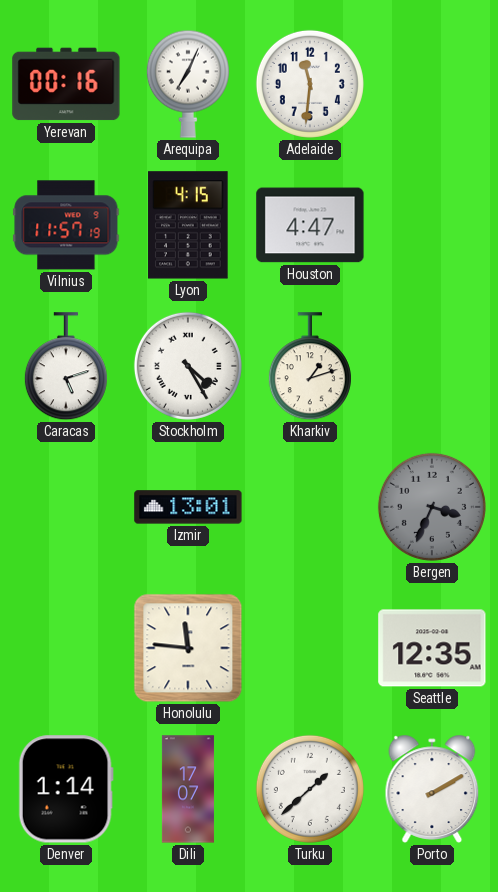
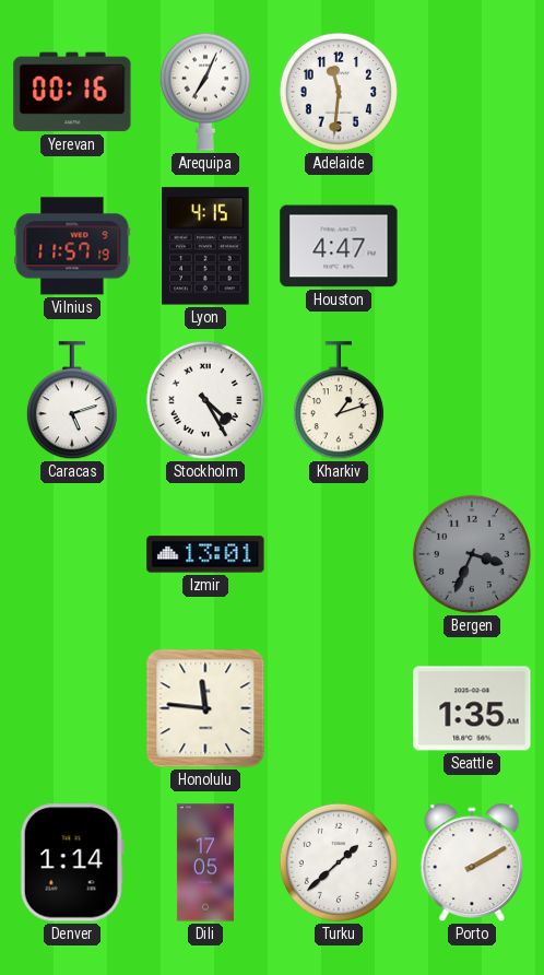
Seattle: 12:35 -> 1:35 (472, 708)
Dili: 17:07 -> 17:05 (205, 862)
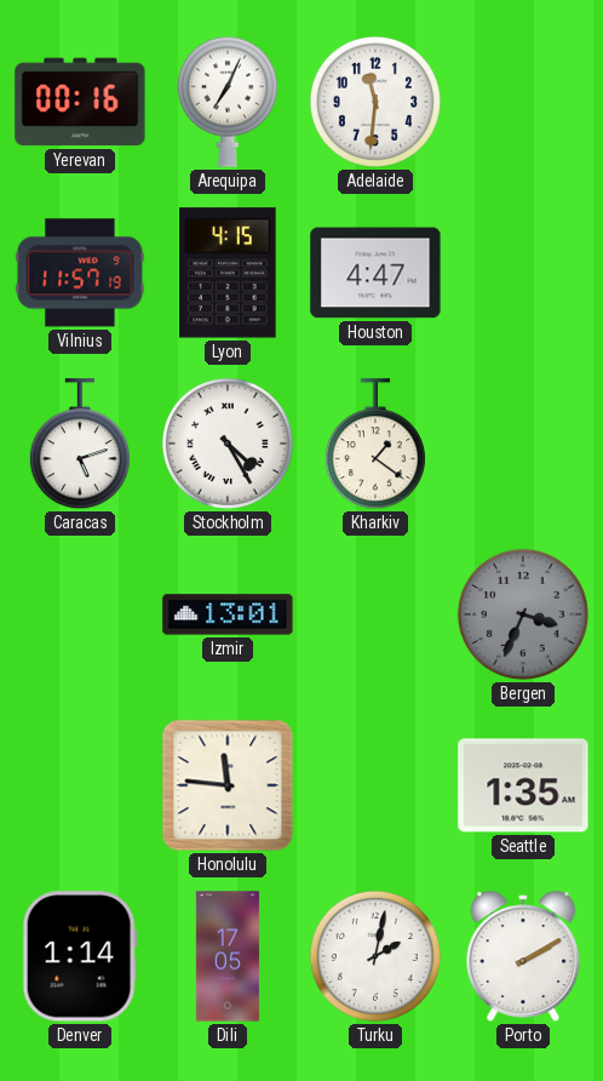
Kharkiv: 1:12 -> 1:21 (375, 445)
Turku: 1:38 -> 2:02 (375, 956)
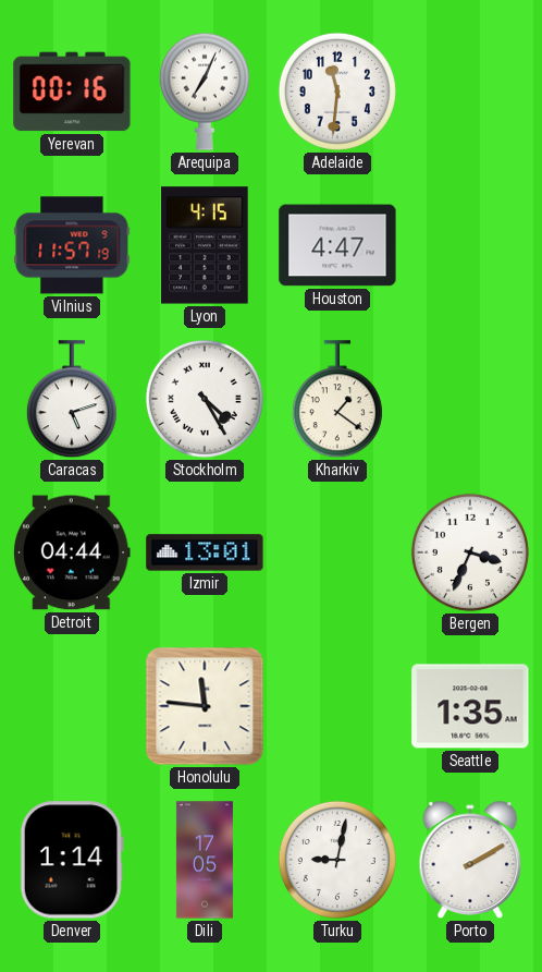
Detroit: none -> 04:44 (73, 552)
Bergen dial: grey -> white (470, 552)
Turku: 2:02 -> 9:02 (337, 860)
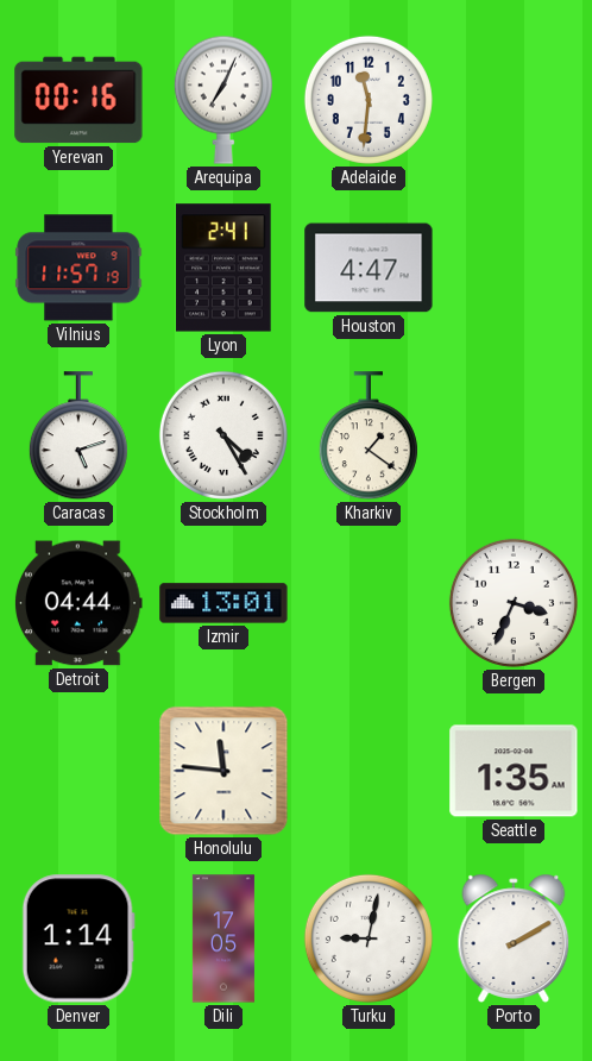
Lyon: 4:15 -> 2:41 (223, 268)
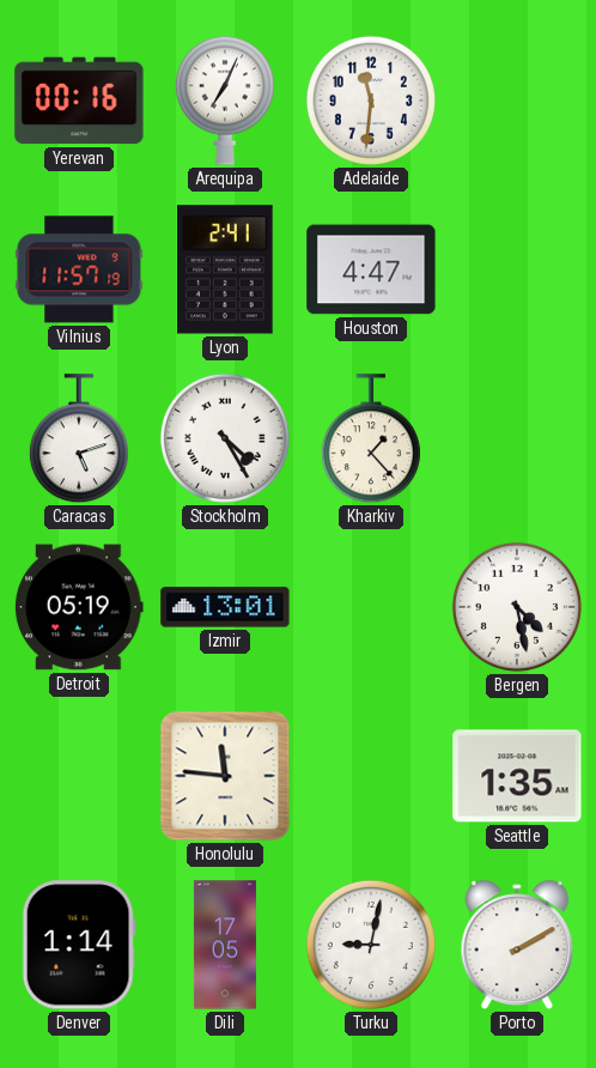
Kharkiv: 1:21 -> 1:23 (371, 439)
Detroit: 04:44 -> 05:19 (80, 607)
Bergen: 3:34 -> 4:28 (517, 607)
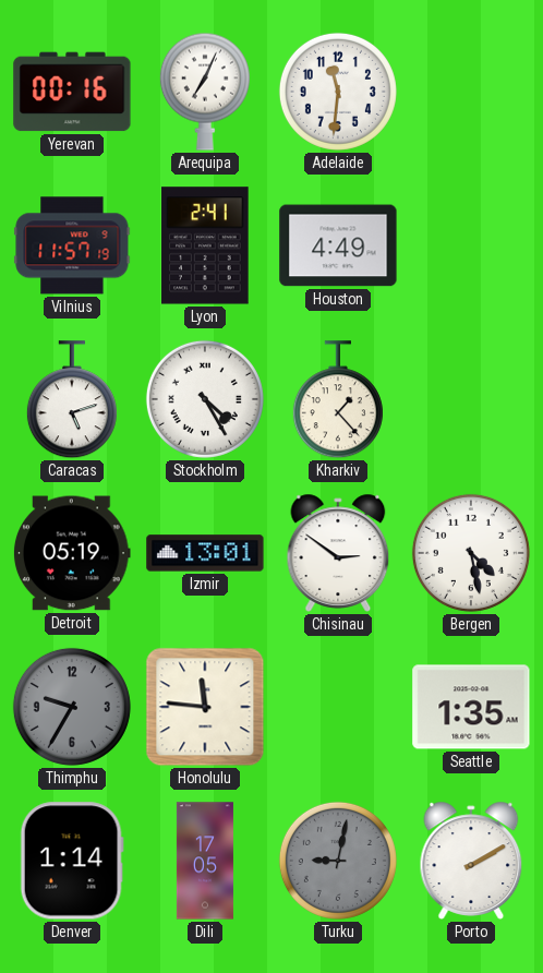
Houston: 4:47 -> 4:49 (338, 245)
Chisinau: none -> 2:51 (338, 553)
Thimphu: none -> 9:35 (72, 707)
Turku dial: white -> grey (338, 861)
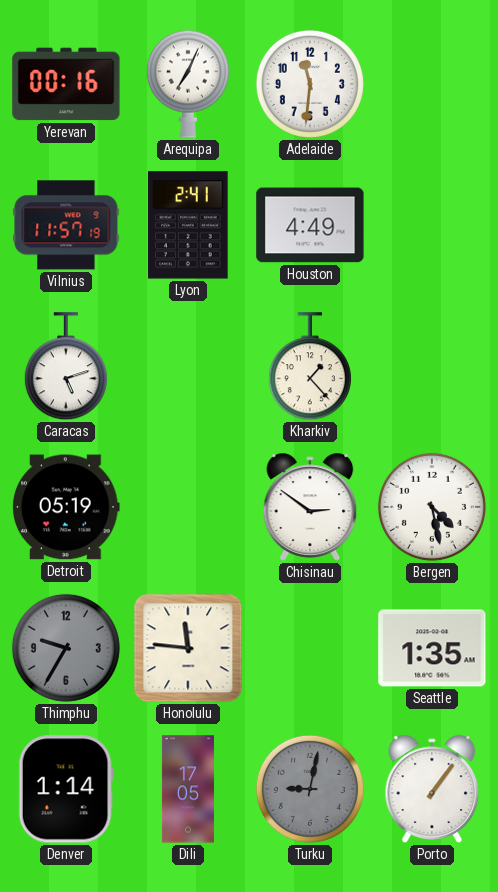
Stockholm: 4:25 -> none (205, 399)
Izmir: 13:01 -> none (205, 553)
Porto: 2:10 -> 1:06 (432, 789)
